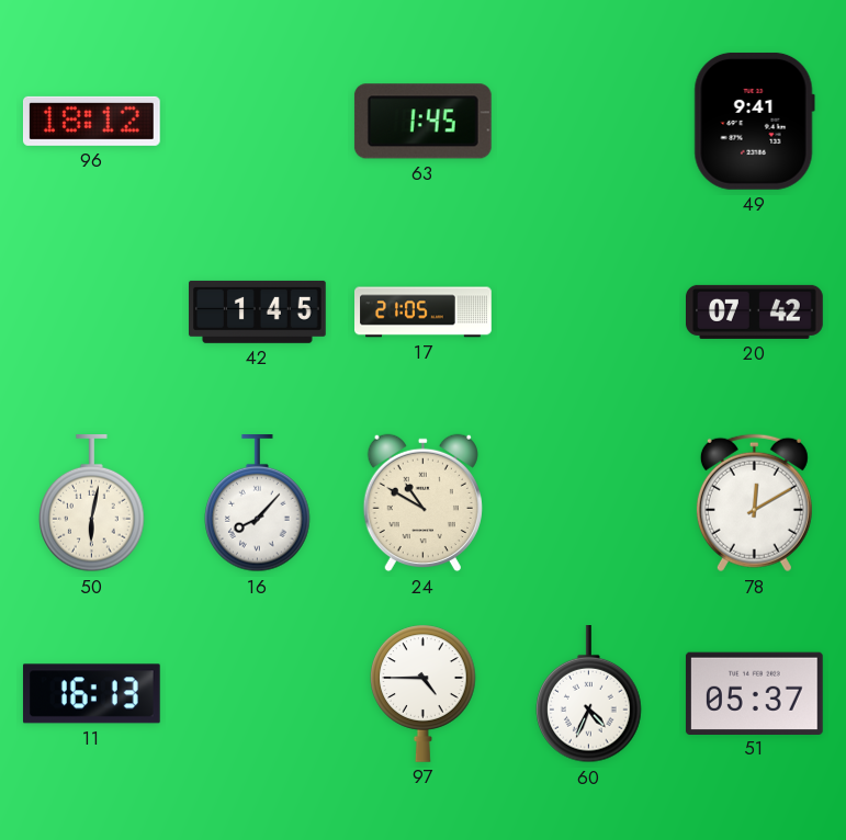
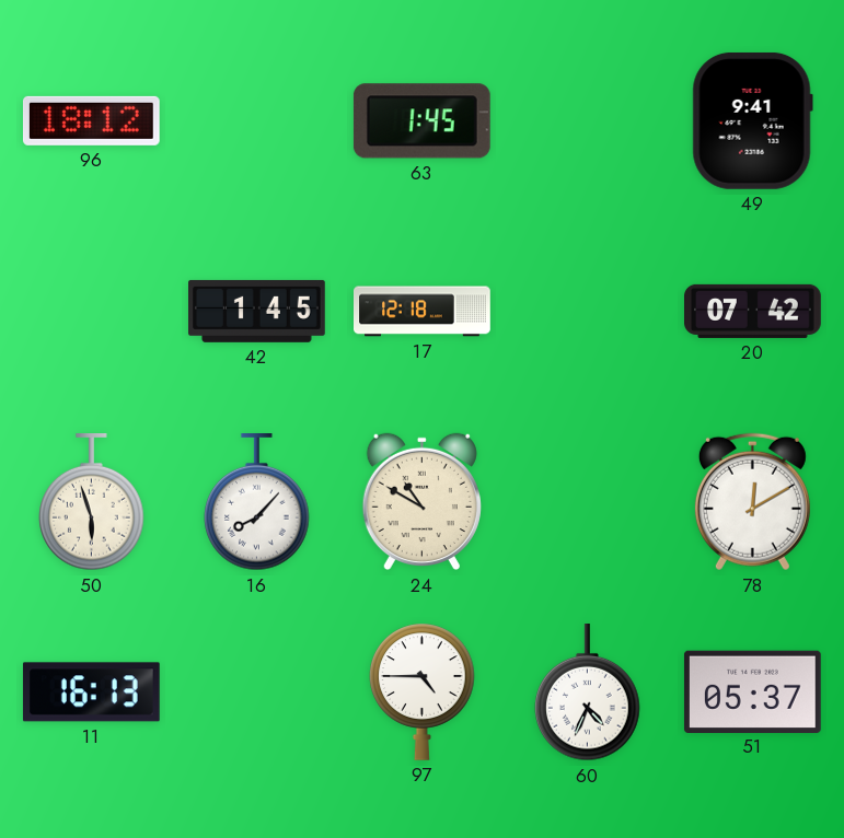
17: 21:05 -> 12:18 (423, 312)
50: 6:02 -> 5:57 (92, 503)
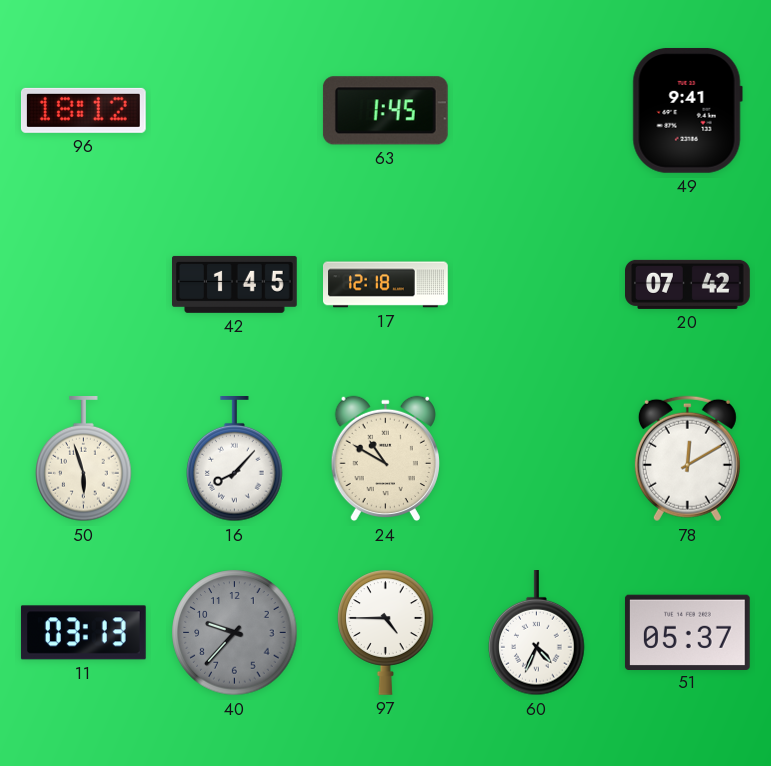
11: 16:13 -> 03:13 (83, 633)
40: none -> 9:37 (235, 633)
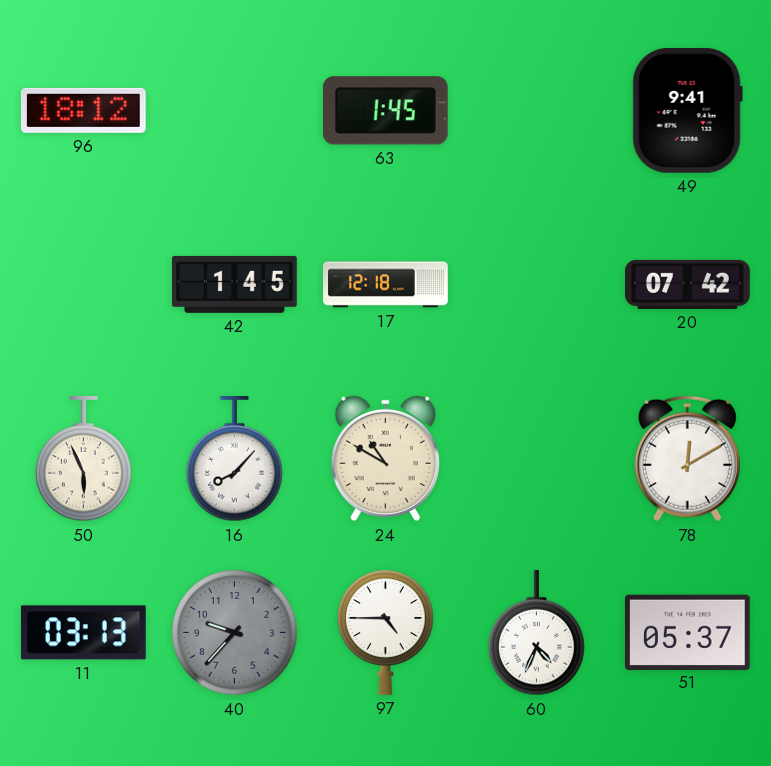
50: 5:57 -> 5:56 (84, 460)
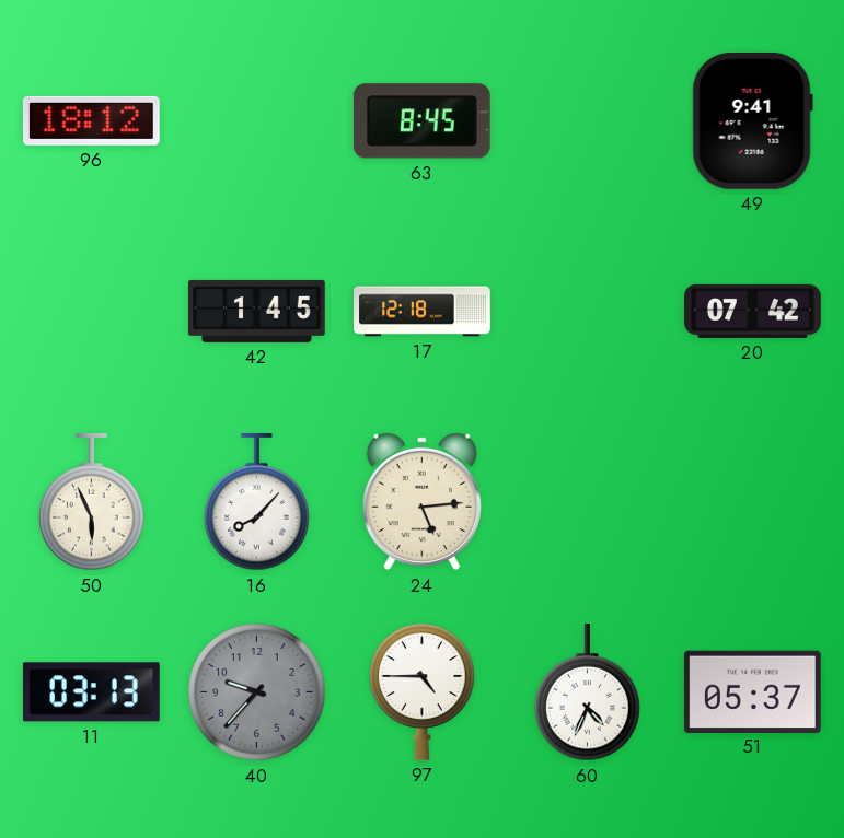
63: 1:45 -> 8:45 (421, 121)
24: 10:50 -> 5:14 (421, 502)
78: 12:10 -> none (687, 459)
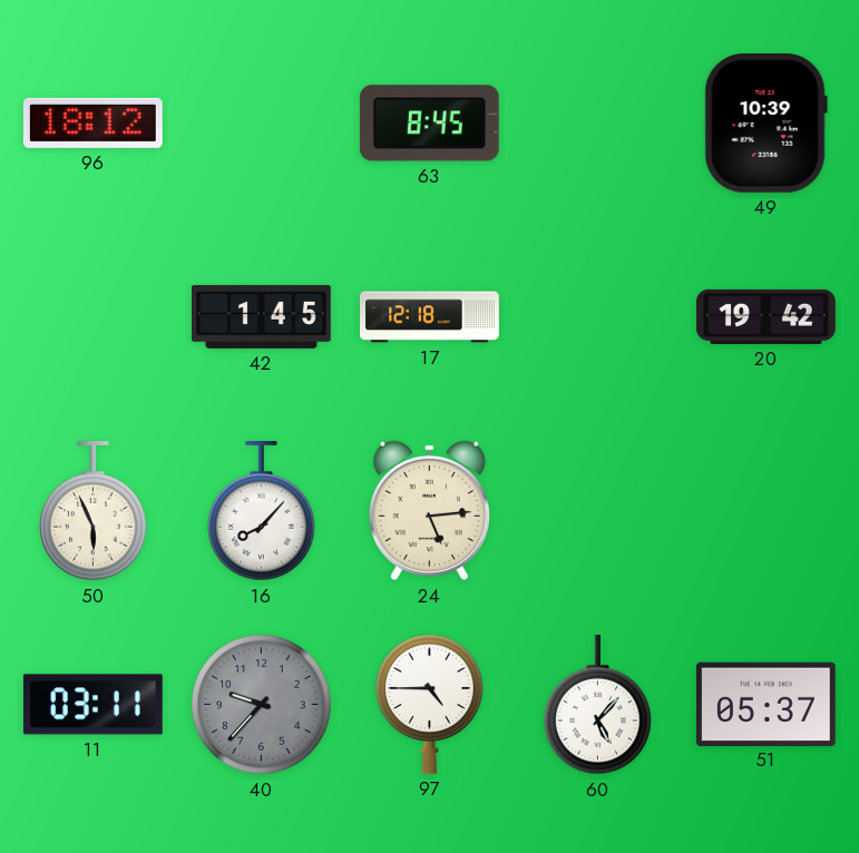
49: 9:41 -> 10:39 (765, 122)
20: 07:42 -> 19:42 (767, 316)
11: 03:13 -> 03:11 (92, 705)
60: 4:34 -> 5:07 (598, 706)
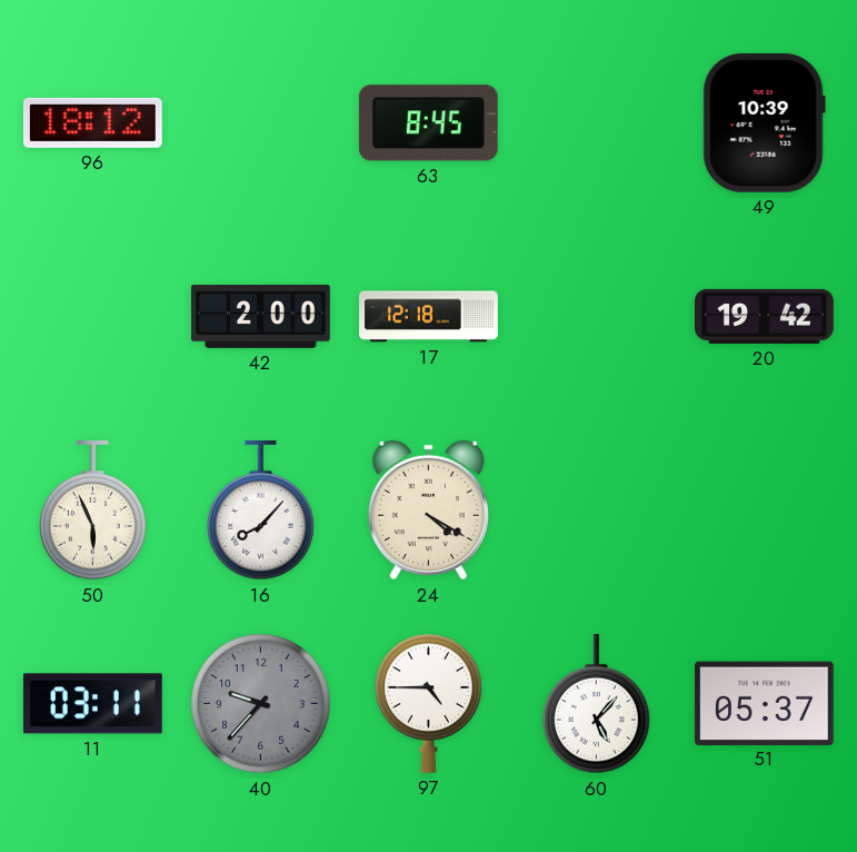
42: 1:45 -> 2:00 (261, 316)
24: 5:14 -> 4:20 (428, 511)
